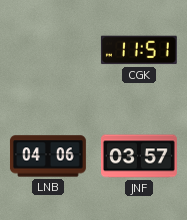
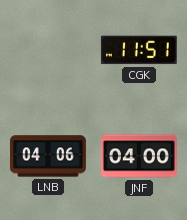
JNF: 03:57 -> 04:00 (140, 156)
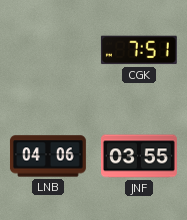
CGK: 11:51 -> 7:51 (139, 50)
JNF: 04:00 -> 03:55 (140, 156)
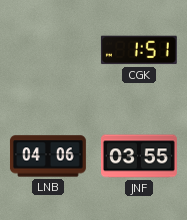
CGK: 7:51 -> 1:51 (139, 50)
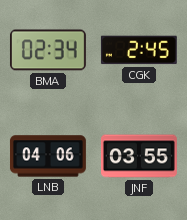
BMA: none -> 02:34 (48, 50)
CGK: 1:51 -> 2:45 (139, 50)
